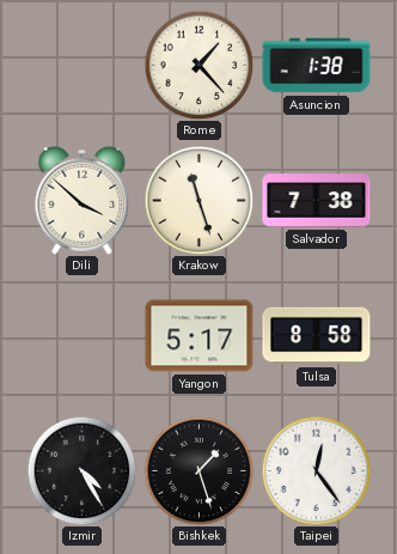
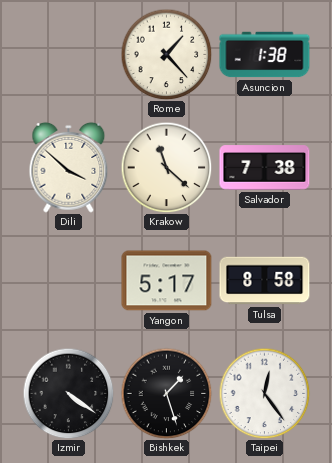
Krakow: 11:27 -> 11:22 (166, 167)
Izmir: 4:25 -> 4:21 (68, 393)
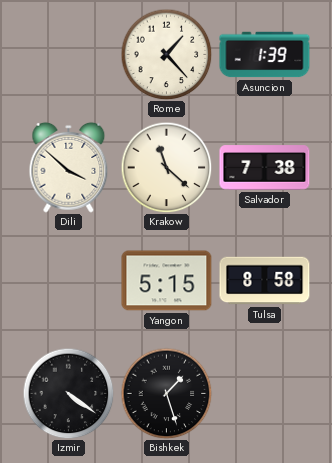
Asuncion: 1:38 -> 1:39 (265, 55)
Yangon: 5:17 -> 5:15 (167, 281)
Taipei: 12:24 -> none (264, 393)
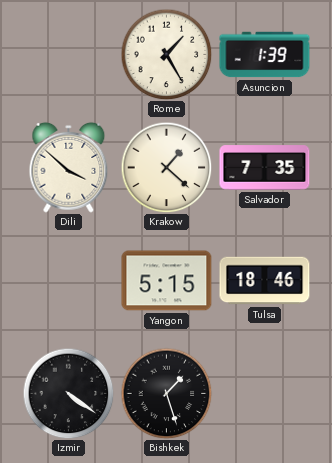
Rome: 1:23 -> 1:25 (166, 54)
Krakow: 11:22 -> 1:22 (166, 167)
Salvador: 7:38 -> 7:35 (265, 168)
Tulsa: 8:58 -> 18:46 (265, 281)
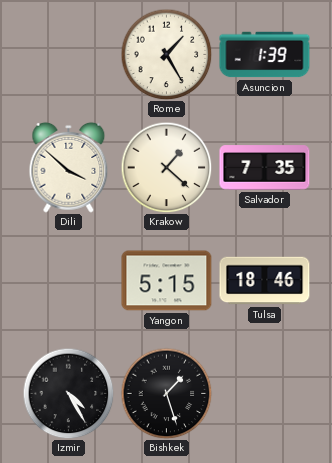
Izmir: 4:21 -> 4:25 (68, 393)
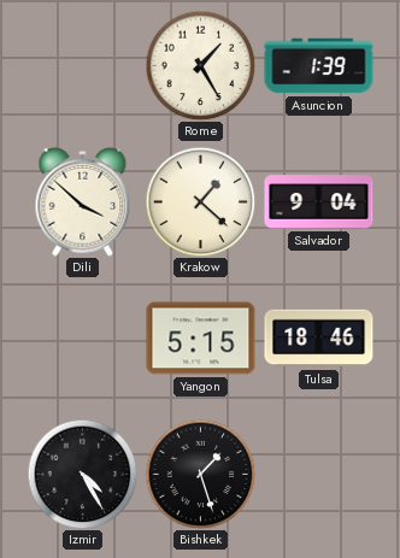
Salvador: 7:35 -> 9:04 (319, 202)
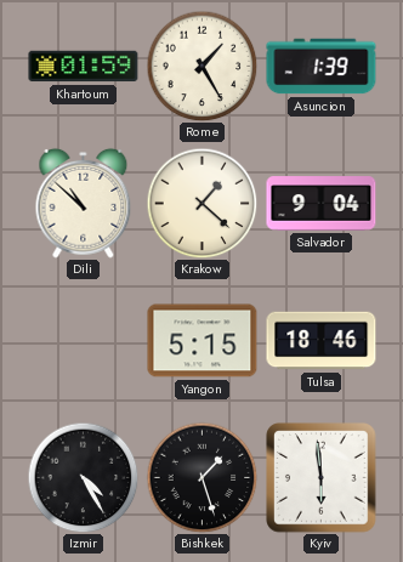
Khartoum: none -> 01:59 (84, 67)
Dili: 3:52 -> 10:52 (84, 203)
Kyiv: none -> 5:59 (322, 478)
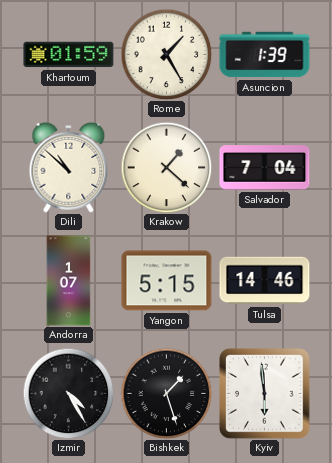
Salvador: 9:04 -> 7:04 (265, 168)
Andorra: none -> 1:07 (69, 281)
Tulsa: 18:46 -> 14:46 (265, 281)
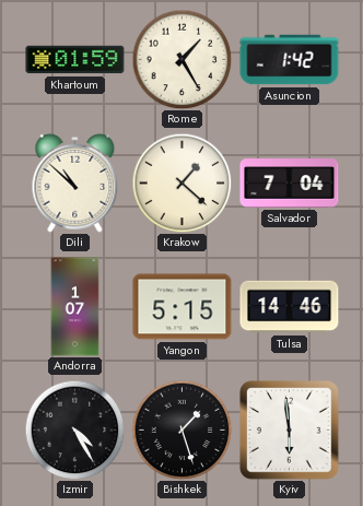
Asuncion: 1:39 -> 1:42 (290, 60)
